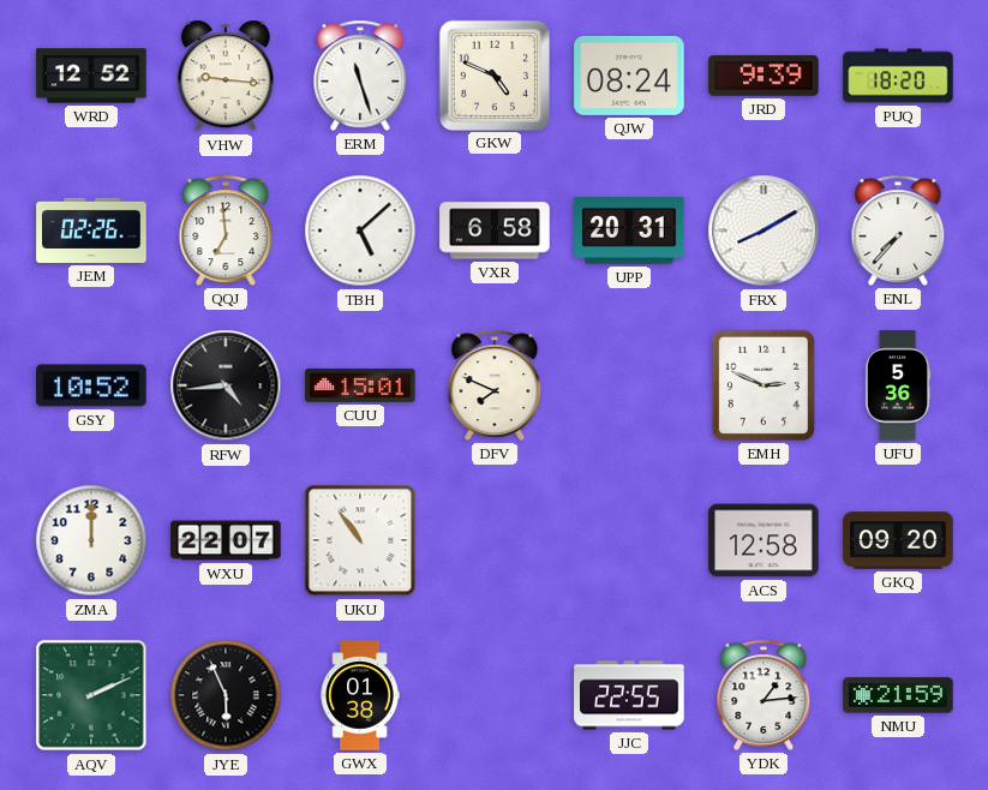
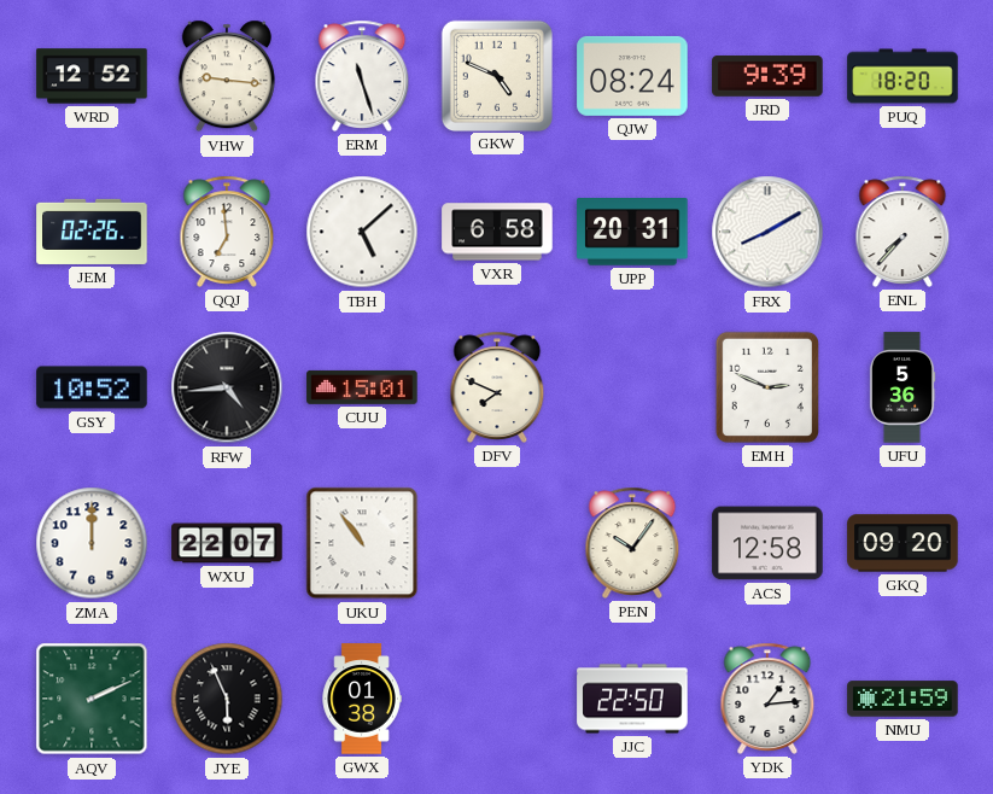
PEN: none -> 10:06 (632, 543)
JJC: 22:55 -> 22:50 (632, 699)
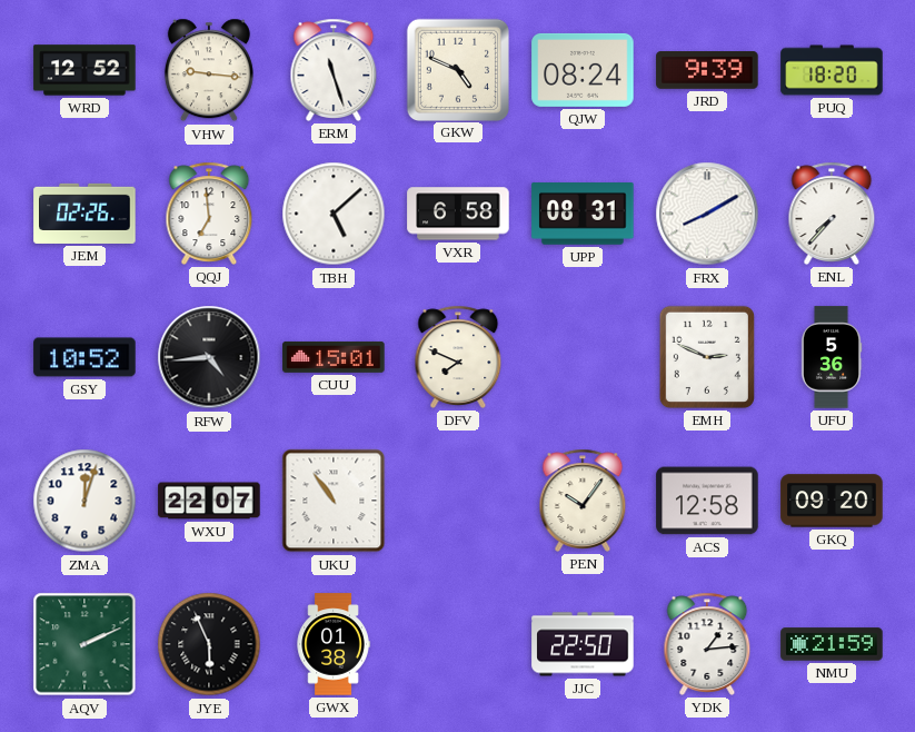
UPP: 20:31 -> 08:31 (583, 214)
ZMA: 12:00 -> 12:03 (84, 501)
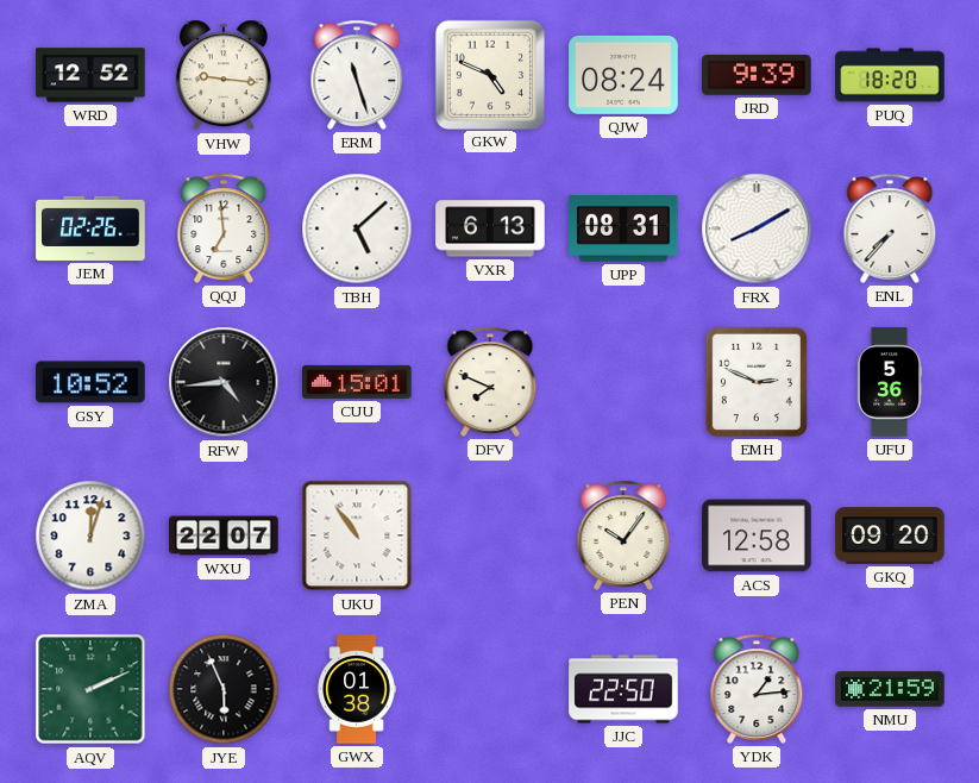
VXR: 6:58 -> 6:13 (490, 228)
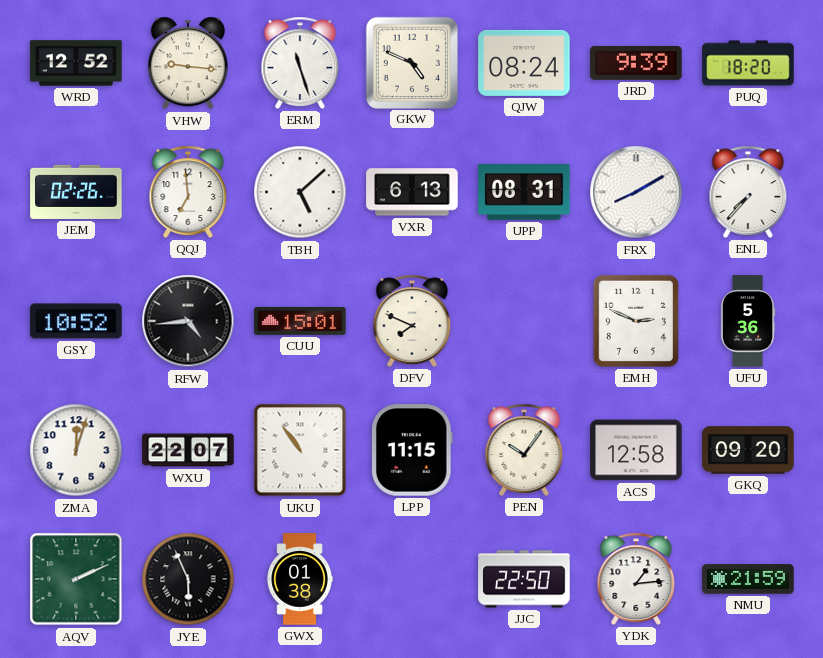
LPP: none -> 11:15 (412, 450)
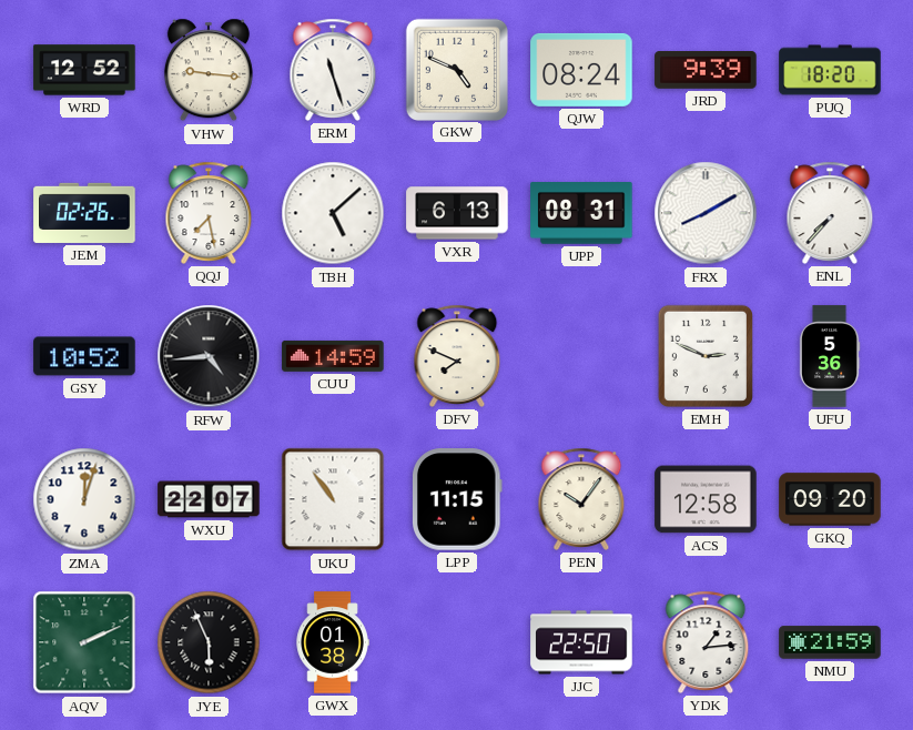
QQJ: 6:59 -> 7:28 (209, 213)
CUU: 15:01 -> 14:59 (333, 356)
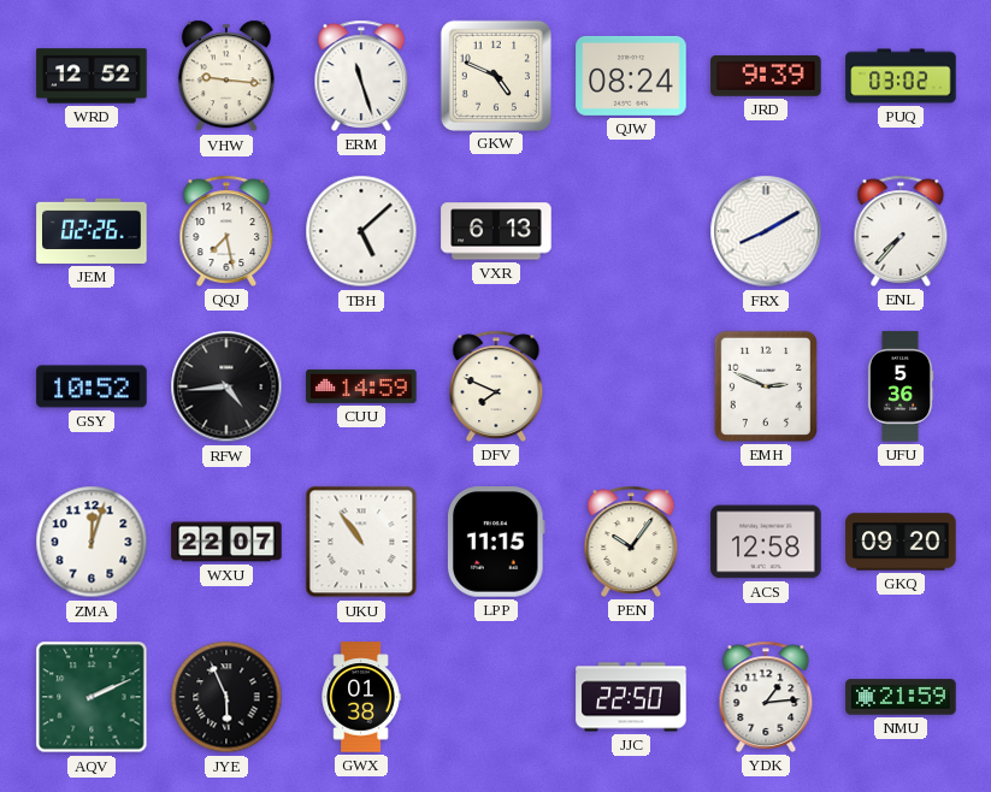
PUQ: 18:20 -> 03:02 (901, 76)
UPP: 08:31 -> none (581, 213)
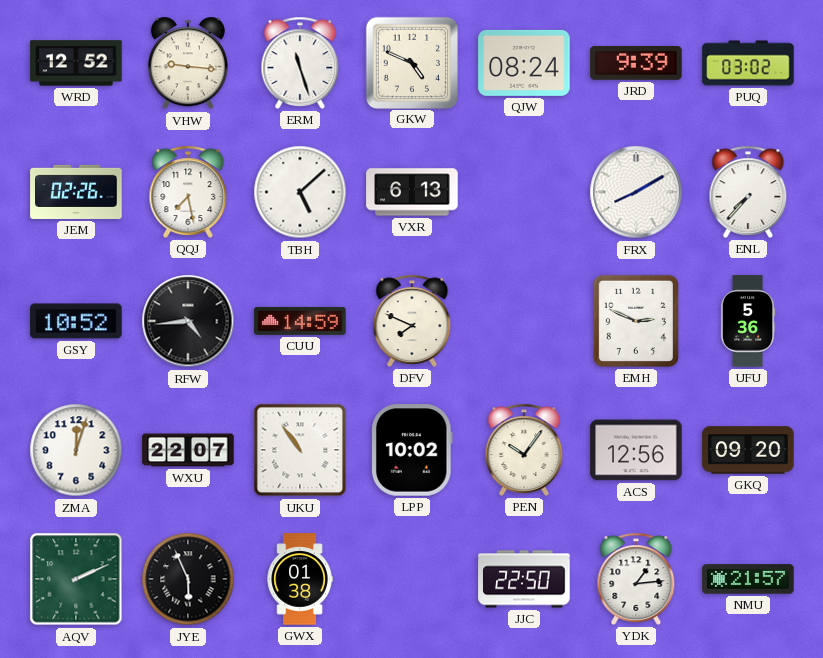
LPP: 11:15 -> 10:02 (412, 450)
ACS: 12:58 -> 12:56 (636, 450)
NMU: 21:59 -> 21:57 (748, 579)
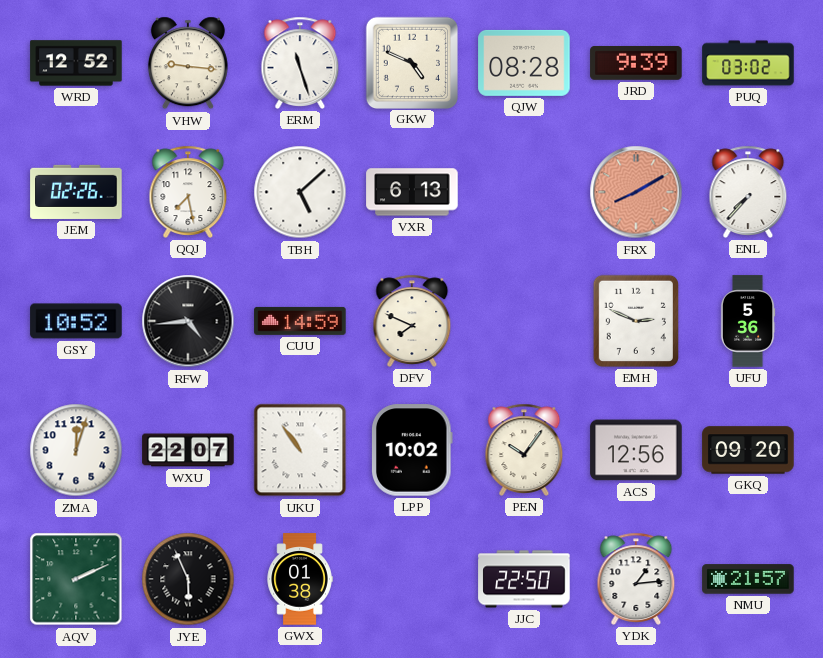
QJW: 08:24 -> 08:28 (524, 63)
FRX dial: white -> salmon (636, 192)
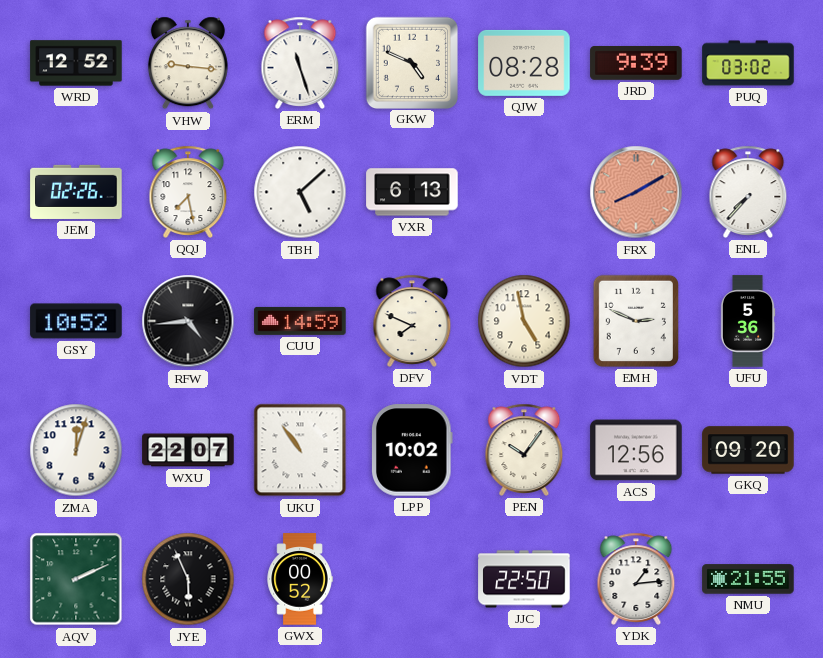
VDT: none -> 4:58 (524, 321)
GWX: 01:38 -> 00:52 (300, 579)
NMU: 21:57 -> 21:55 (748, 579)
